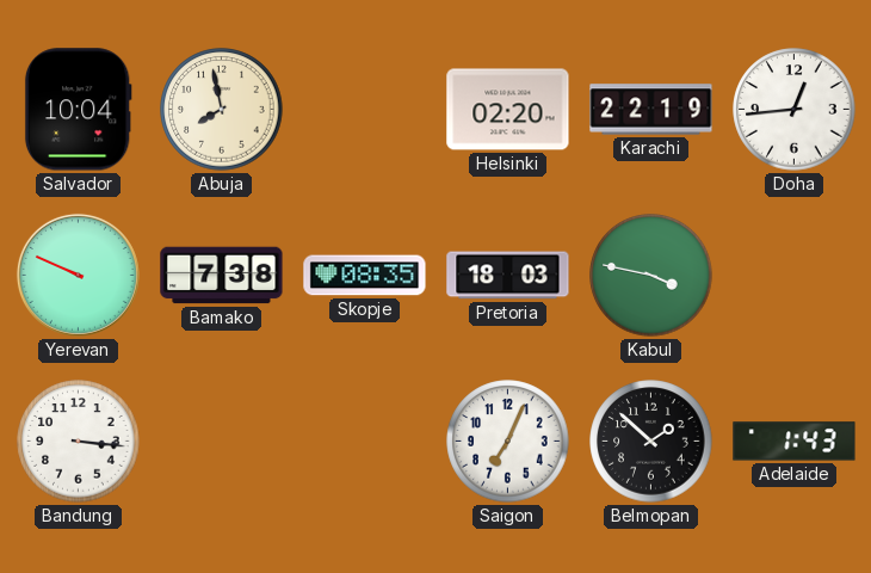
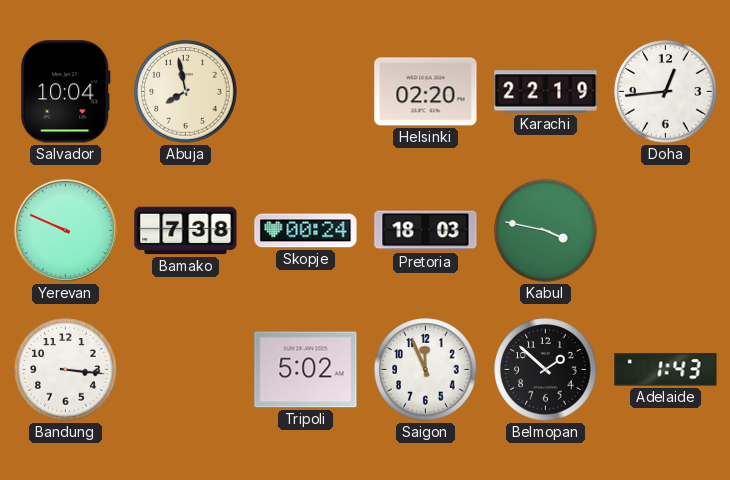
Skopje: 08:35 -> 00:24 (306, 231)
Tripoli: none -> 5:02 (306, 370)
Saigon: 7:04 -> 11:56 (426, 370)
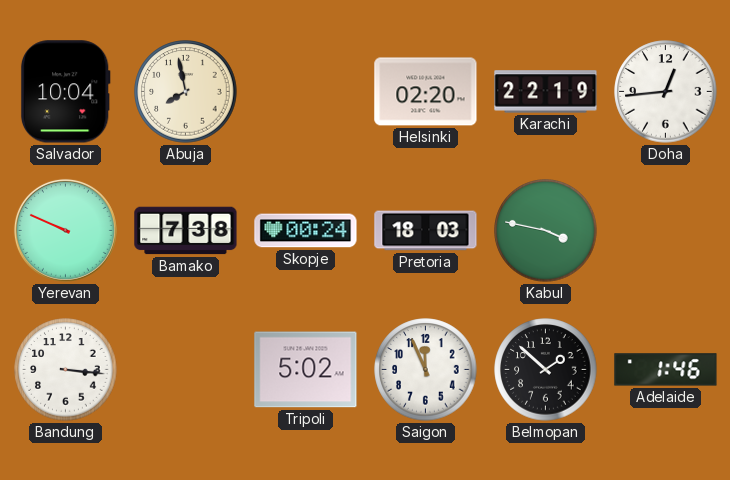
Adelaide: 1:43 -> 1:46 (666, 370)
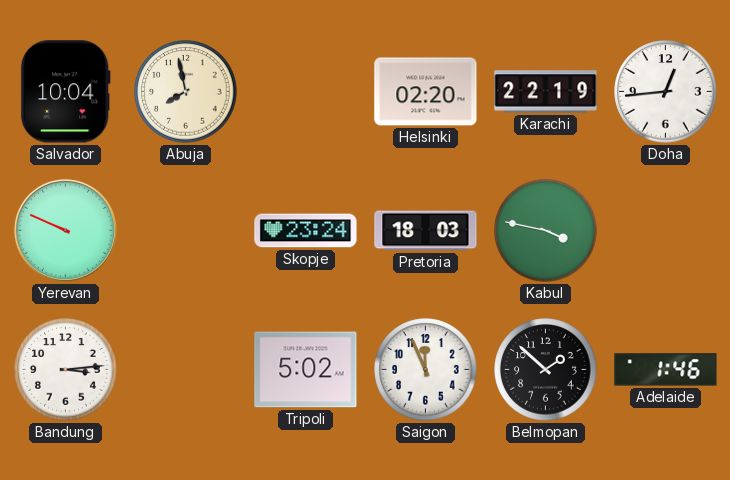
Bamako: 7:38 -> none (186, 231)
Skopje: 00:24 -> 23:24 (306, 231)
Bandung: 3:16 -> 3:14 (66, 370)
